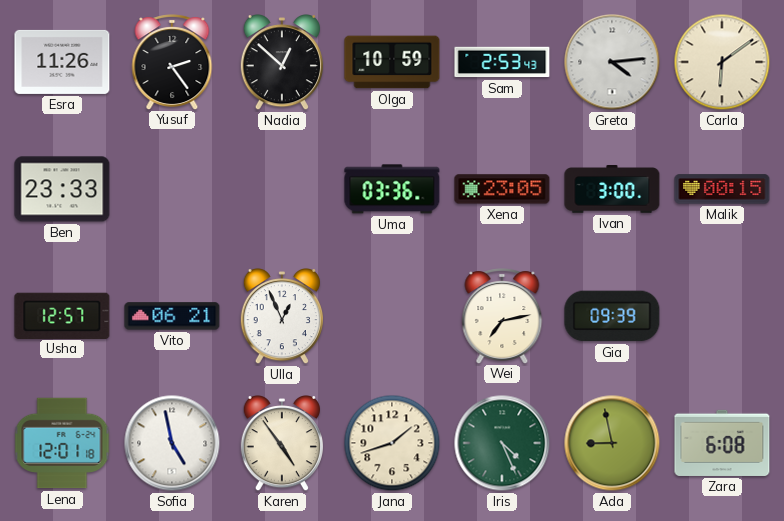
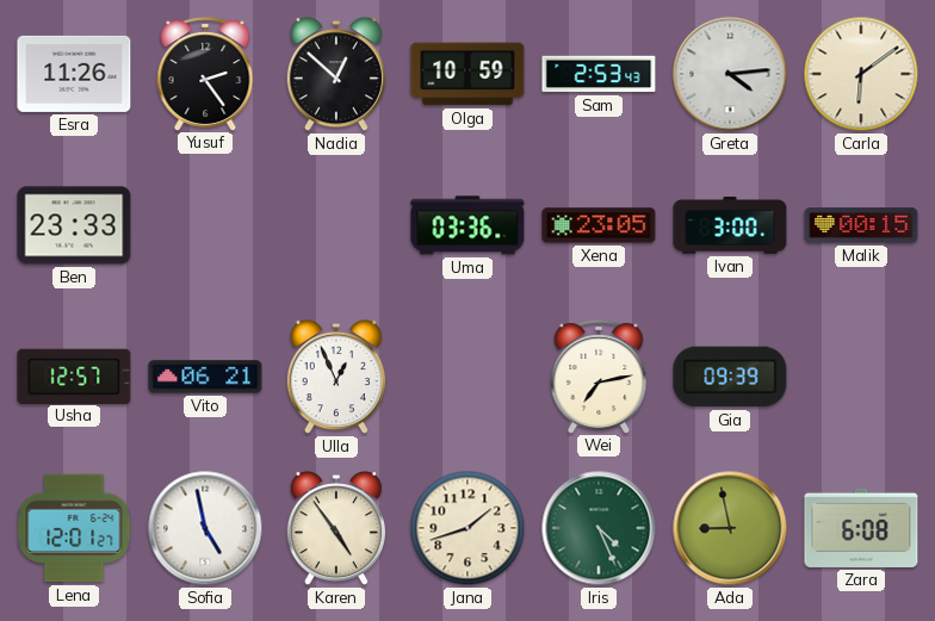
Lena: 12:01:18 -> 12:01:27 (74, 528)
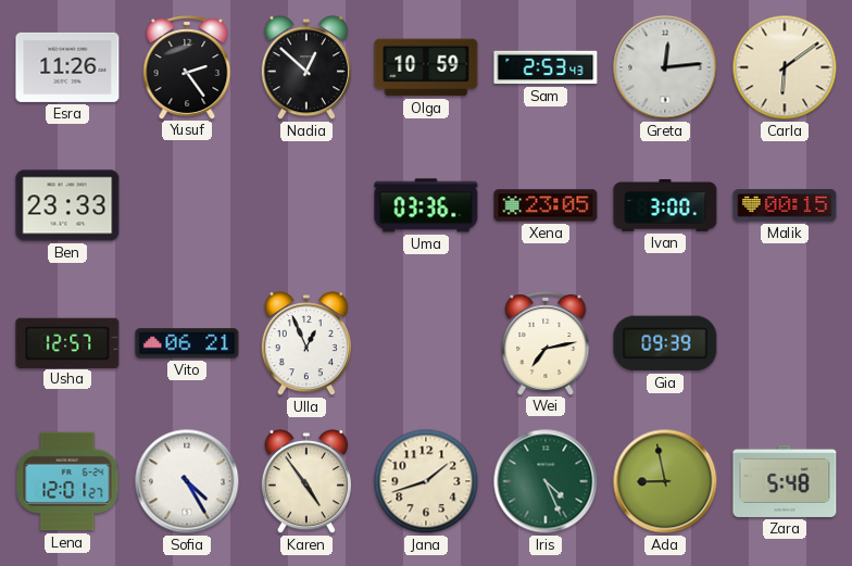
Greta: 4:14 -> 12:14 (665, 67)
Sofia: 4:58 -> 4:25 (187, 481)
Zara: 6:08 -> 5:48 (785, 481)
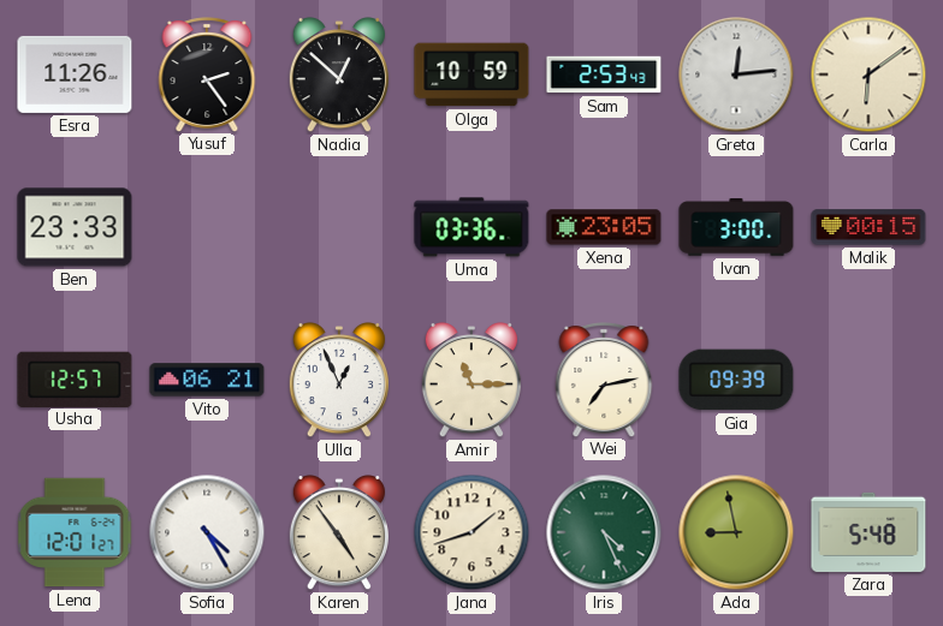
Amir: none -> 11:15 (470, 381)
